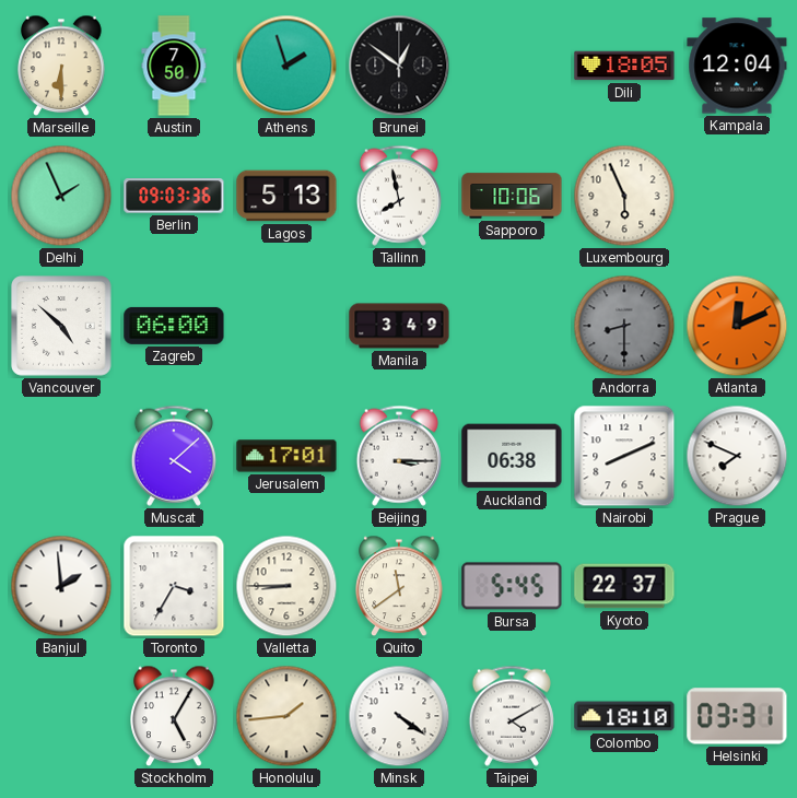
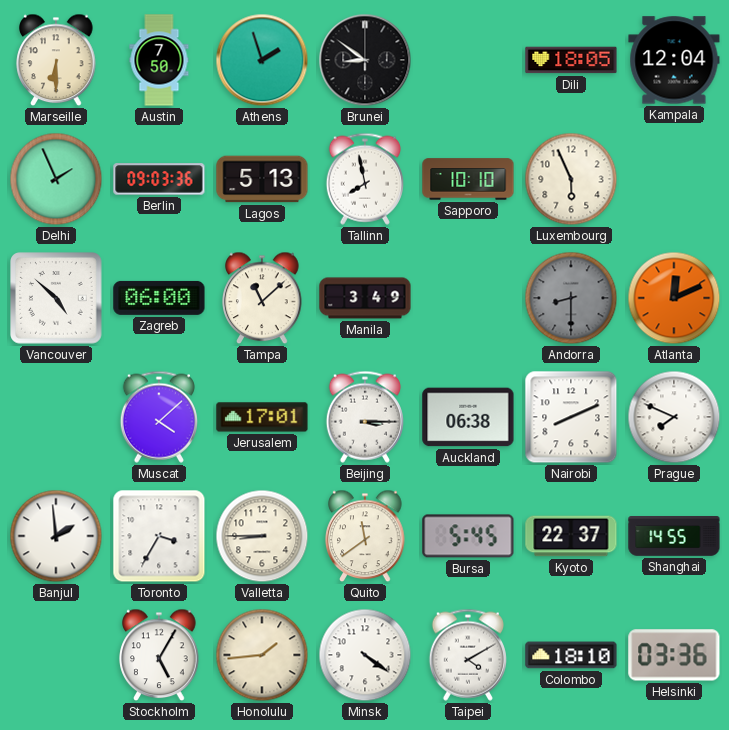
Brunei: 12:51 -> 8:51 (365, 60)
Sapporo: 10:06 -> 10:10 (468, 179)
Tampa: none -> 11:08 (262, 298)
Shanghai: none -> 14:55 (674, 537)
Helsinki: 03:31 -> 03:36 (674, 655)
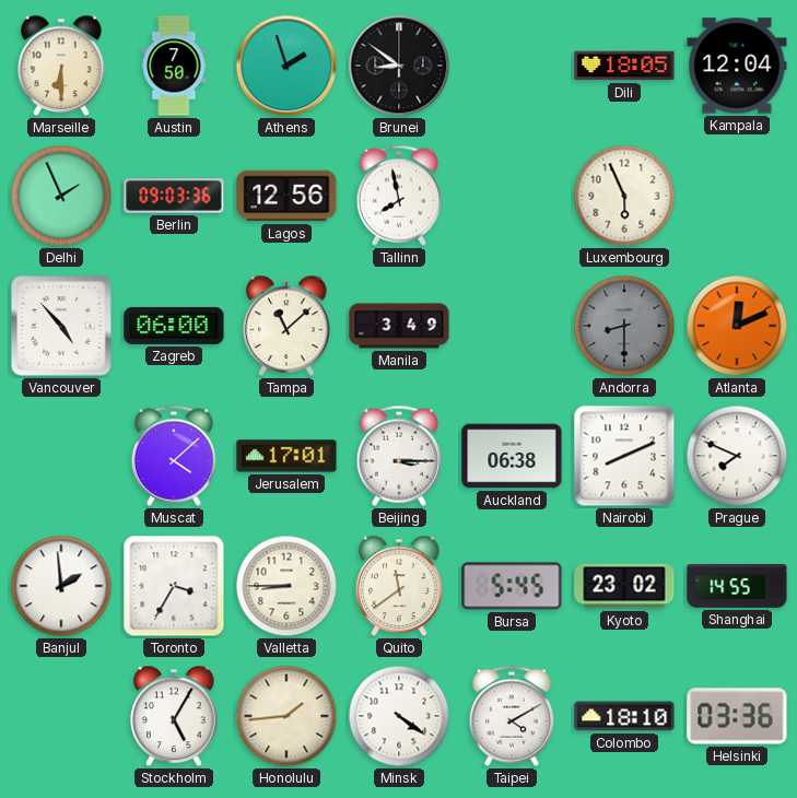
Lagos: 5:13 -> 12:56 (286, 196)
Sapporo: 10:10 -> none (468, 179)
Vancouver: 4:52 -> 4:53 (61, 326)
Kyoto: 22:37 -> 23:02 (624, 586)
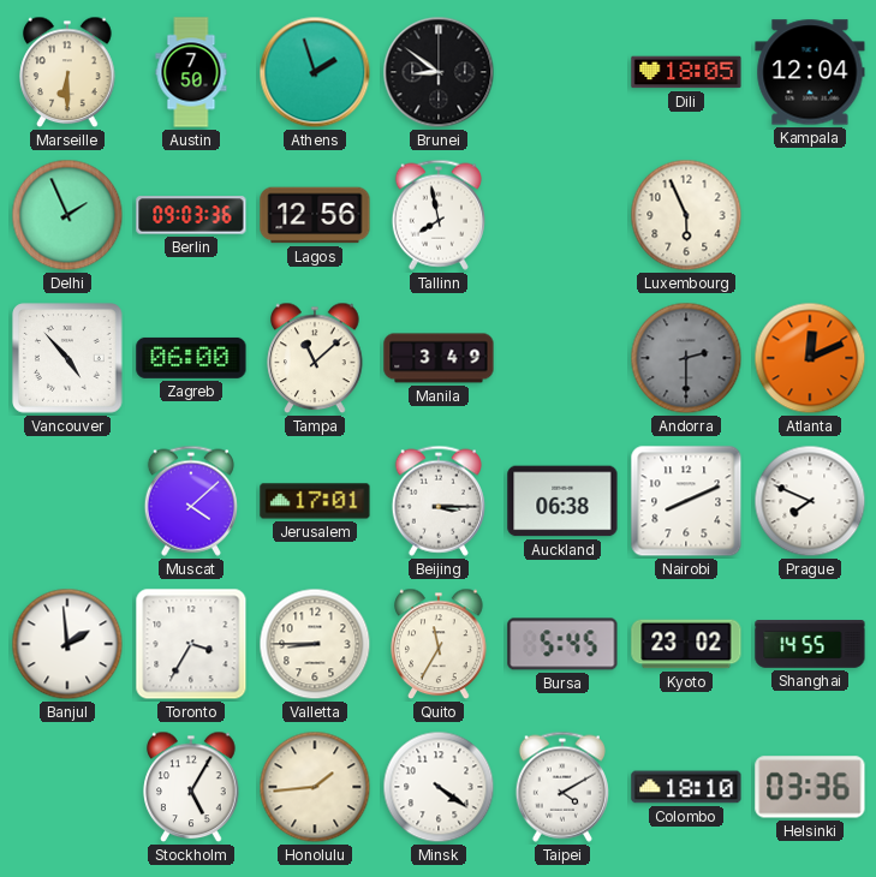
Andorra: 8:30 -> 2:30 (686, 358)
Quito: 11:39 -> 11:35 (439, 644)
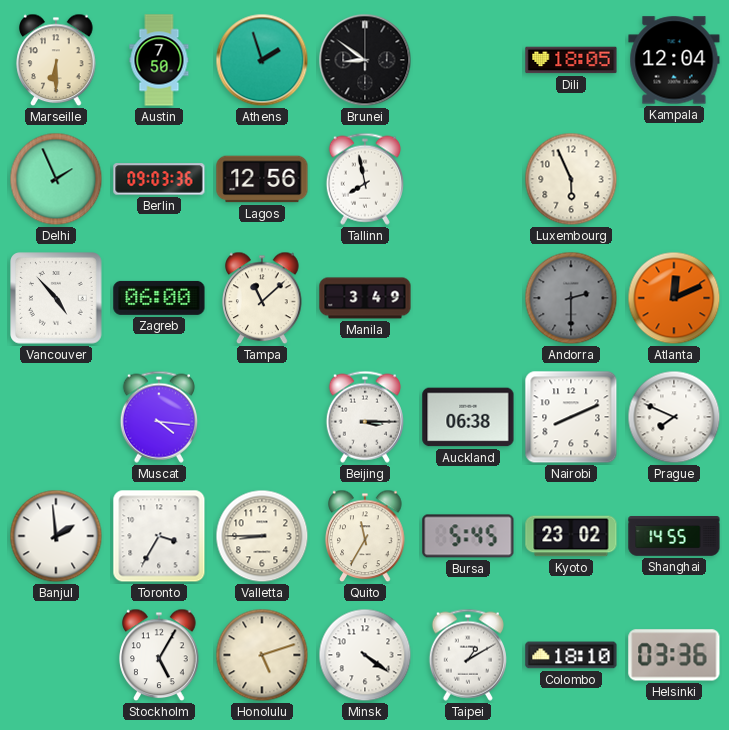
Muscat: 4:08 -> 4:16 (159, 417)
Jerusalem: 17:01 -> none (315, 501)
Honolulu: 1:44 -> 5:12 (262, 655)
Taipei: 4:10 -> 1:10 (468, 655)
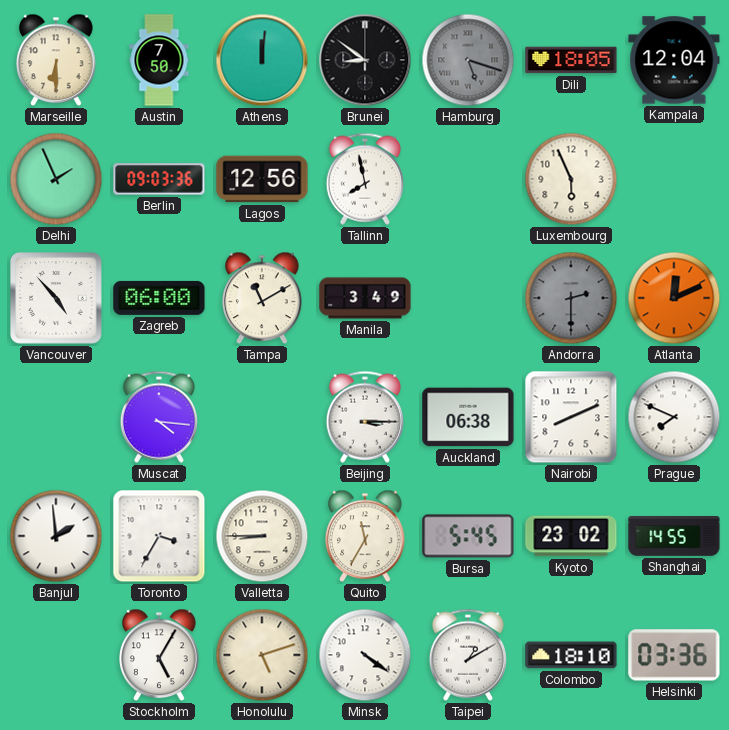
Athens: 1:57 -> 12:01 (262, 60)
Hamburg: none -> 5:18 (468, 60)
Tampa: 11:08 -> 11:10 (262, 298)
